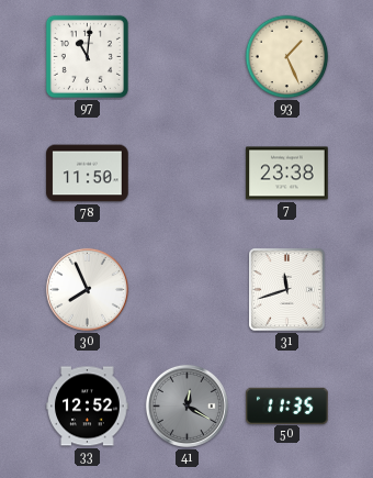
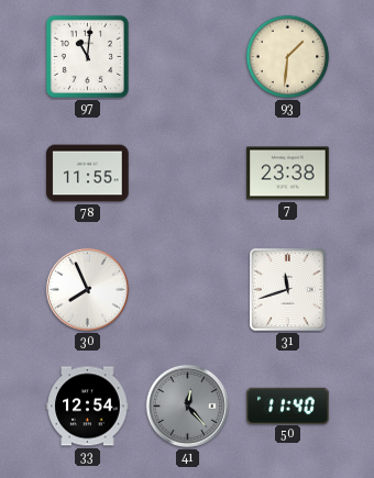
93: 1:26 -> 1:31 (288, 57)
78: 11:50 -> 11:55 (88, 174)
33: 12:52 -> 12:54 (88, 407)
41: 12:20 -> 12:23 (187, 405)
50: 11:35 -> 11:40 (288, 405)
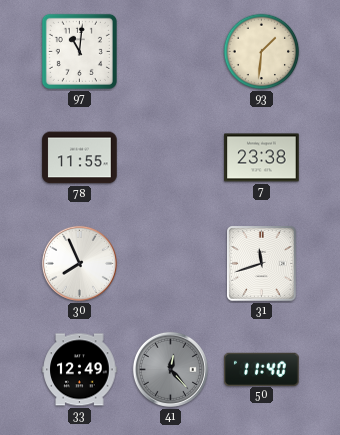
33: 12:54 -> 12:49 (80, 370)
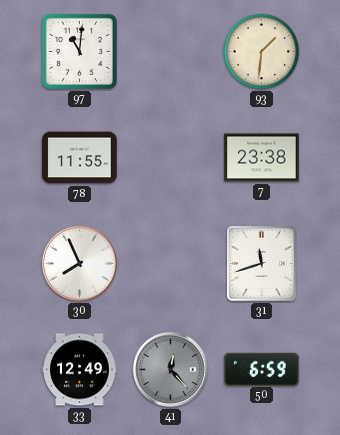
50: 11:40 -> 6:59 (262, 369)
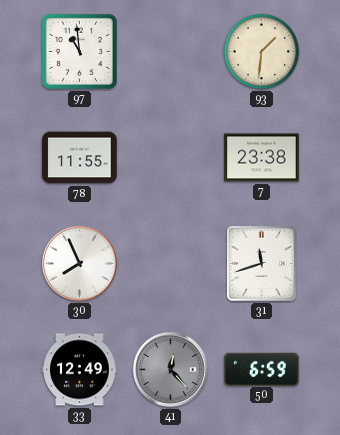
97: 11:01 -> 10:59 (79, 51)
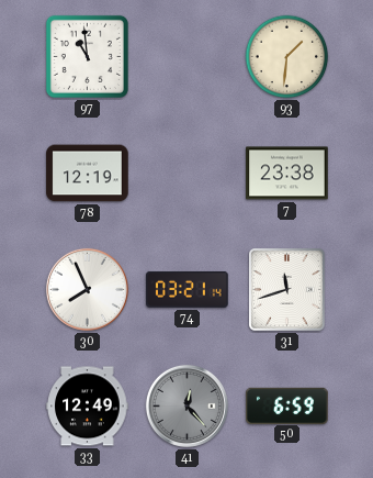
78: 11:55 -> 12:19 (88, 174)
74: none -> 03:21 (188, 289)
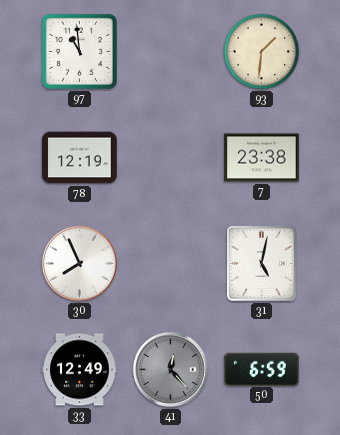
74: 03:21 -> none (188, 289)
31: 11:42 -> 5:02 (262, 264)
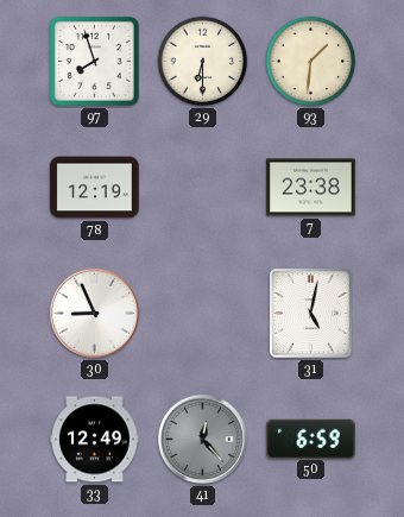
97: 10:59 -> 7:57 (94, 61)
29: none -> 6:30 (203, 62)
30: 7:56 -> 8:56 (94, 313)
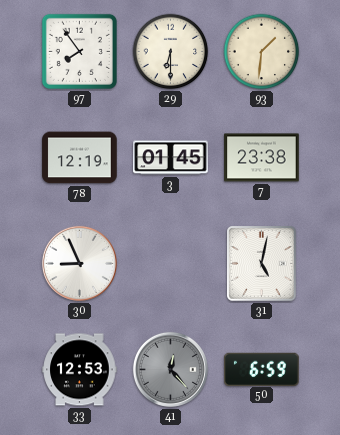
97: 7:57 -> 7:54 (79, 51)
3: none -> 01:45 (171, 158)
33: 12:49 -> 12:53 (80, 370)
